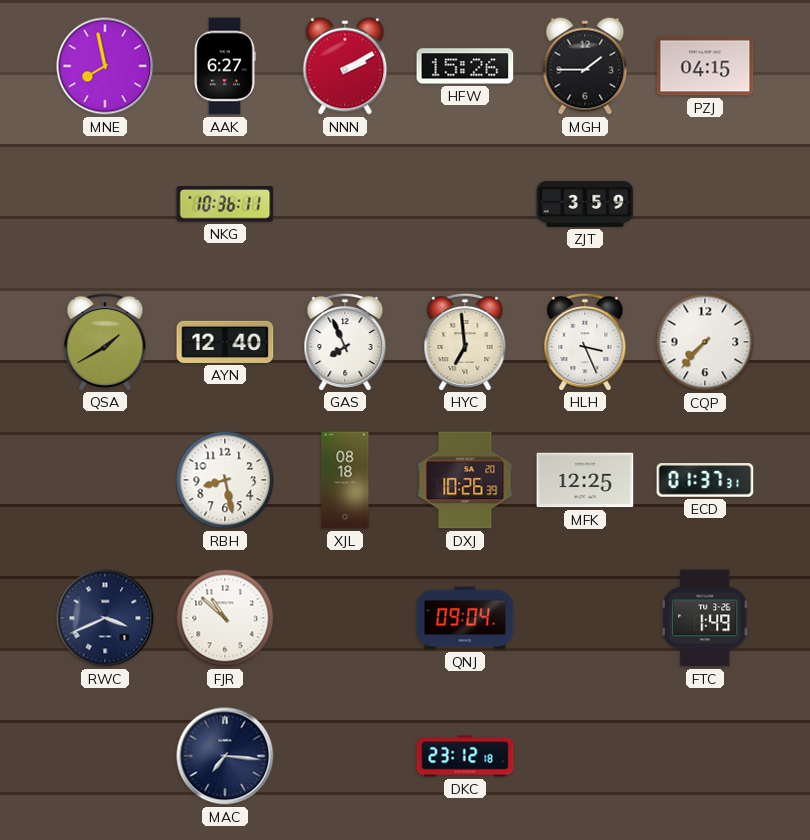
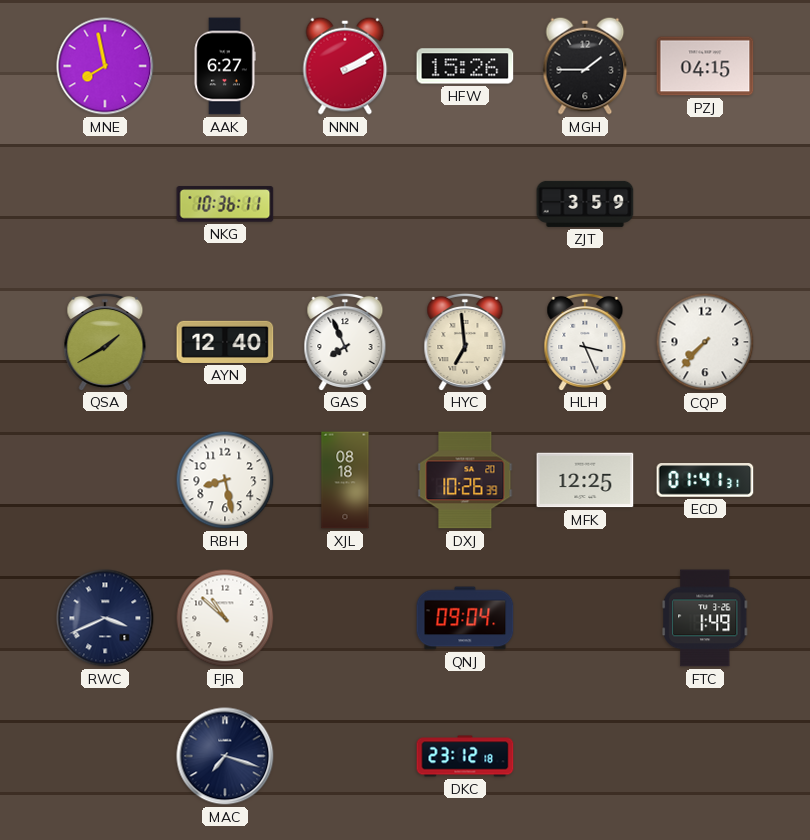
ECD: 01:37 -> 01:41 (705, 480)
MAC: 7:16 -> 7:18 (225, 756)
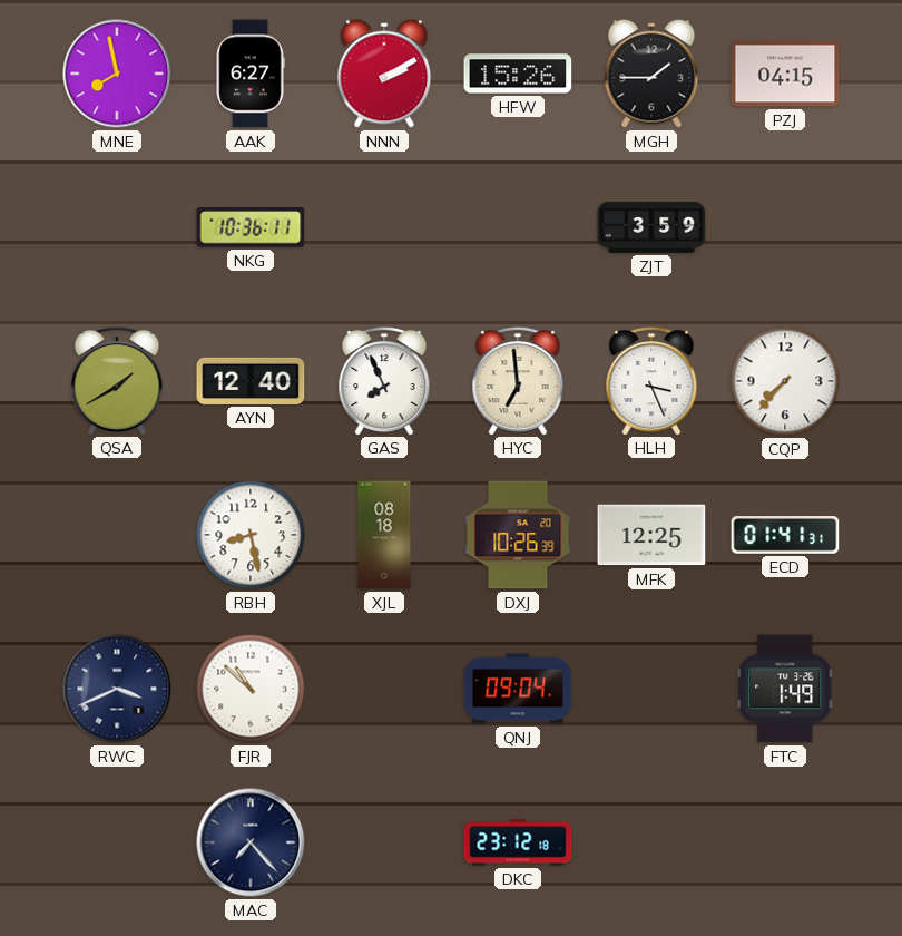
MAC: 7:18 -> 7:23 (251, 842)
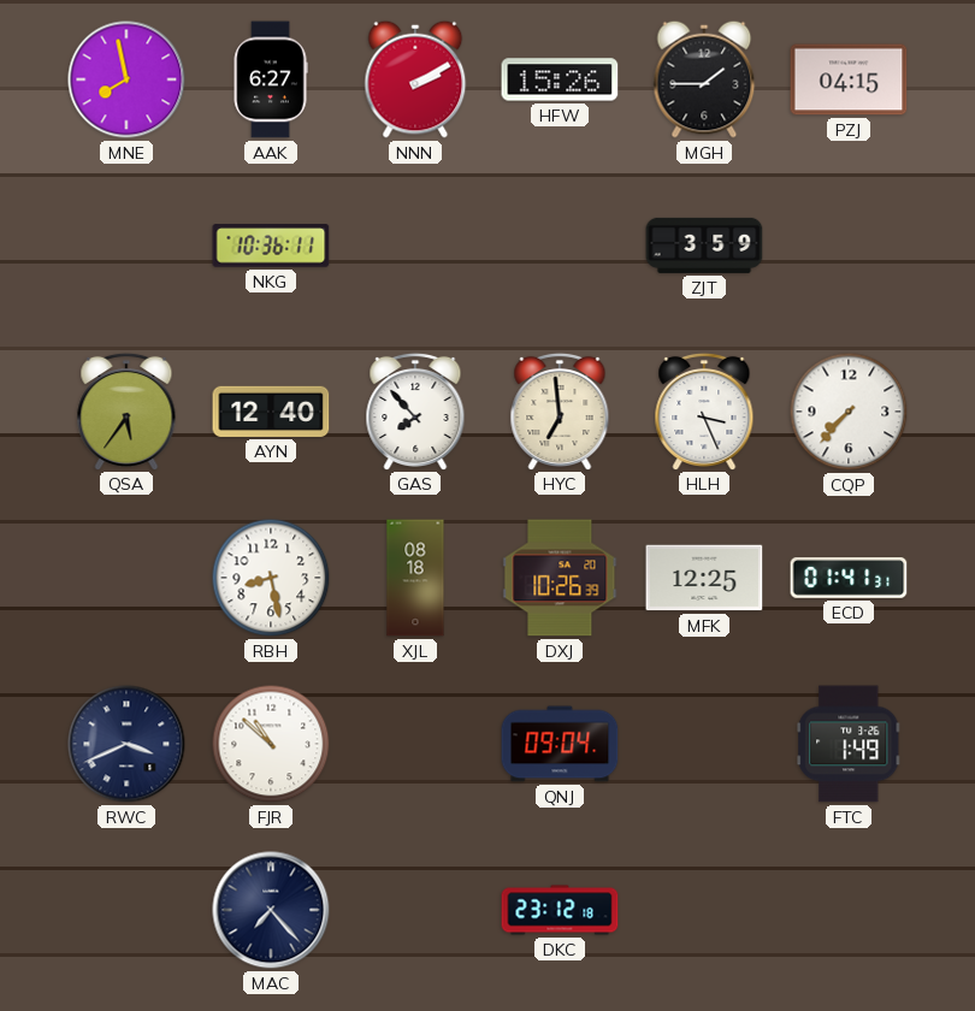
QSA: 1:40 -> 5:36 (126, 410)
GAS: 7:56 -> 7:53 (415, 410)
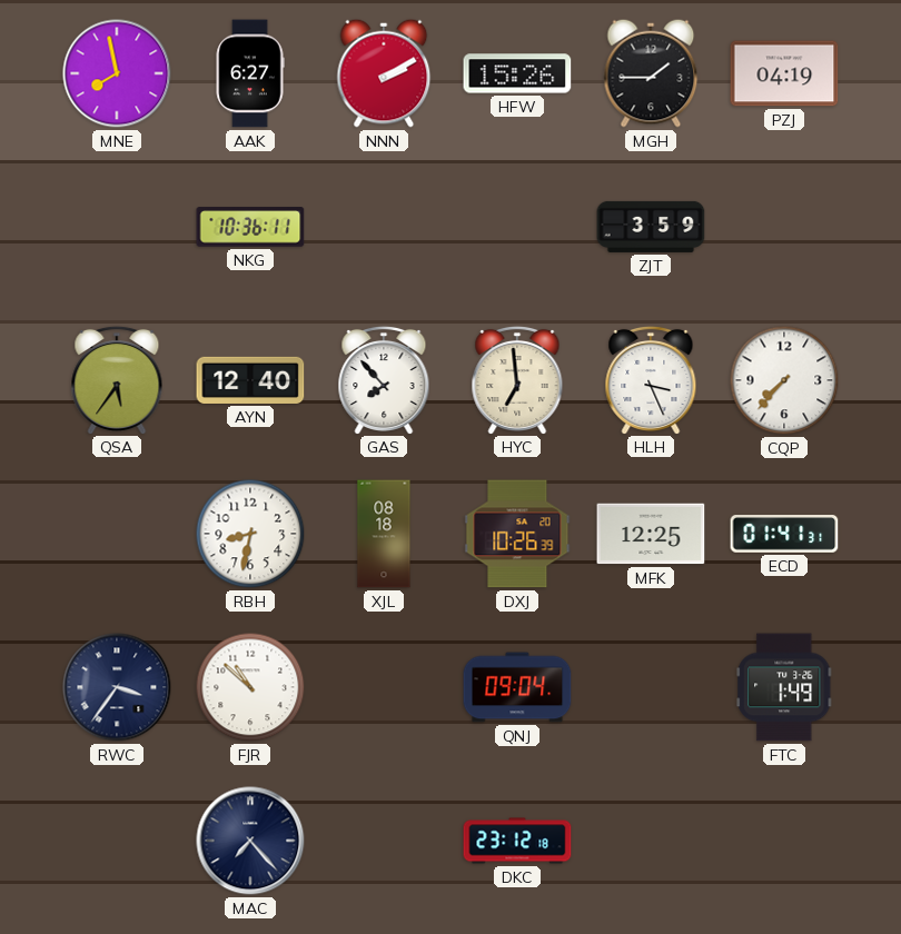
PZJ: 04:15 -> 04:19 (784, 73)
RBH: 8:28 -> 8:32 (250, 534)
RWC: 3:41 -> 3:36 (117, 687)
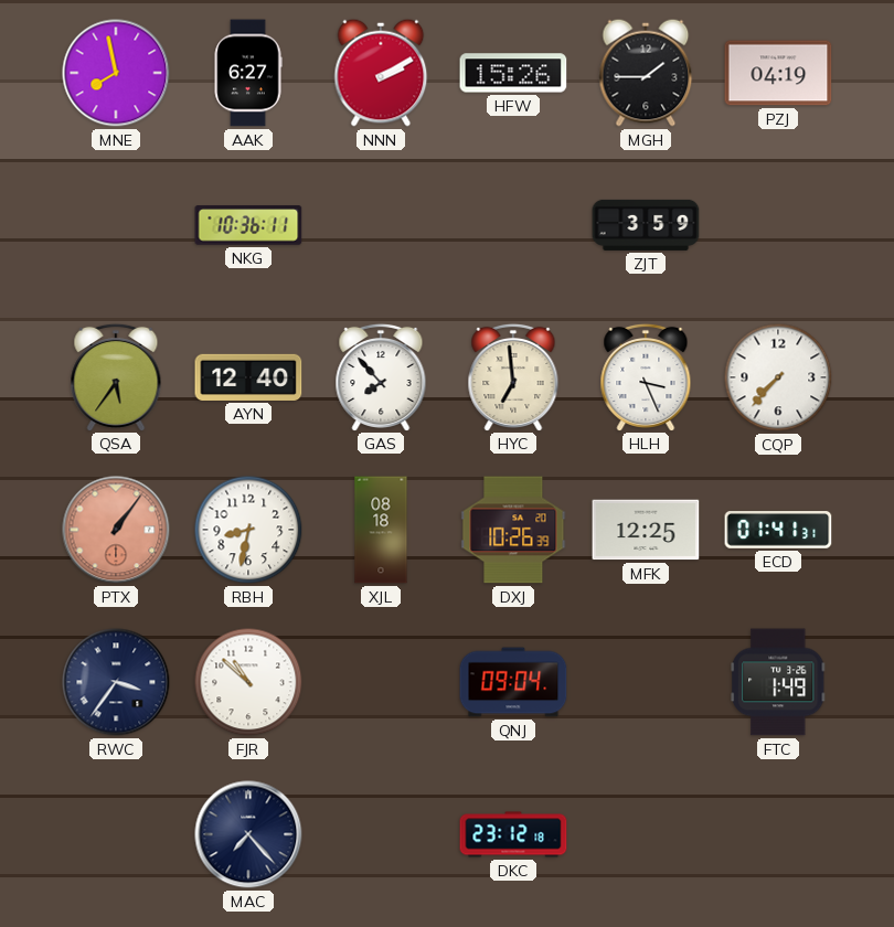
PTX: none -> 1:06 (116, 530)
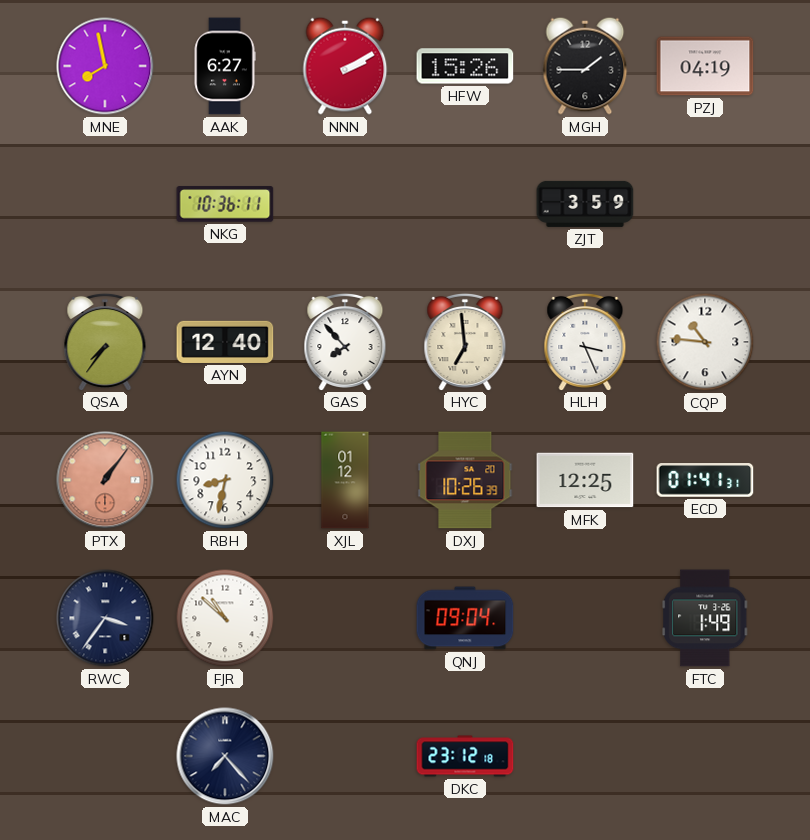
QSA: 5:36 -> 7:36 (105, 341)
CQP: 7:37 -> 10:46 (705, 342)
XJL: 08:18 -> 01:12 (345, 480)
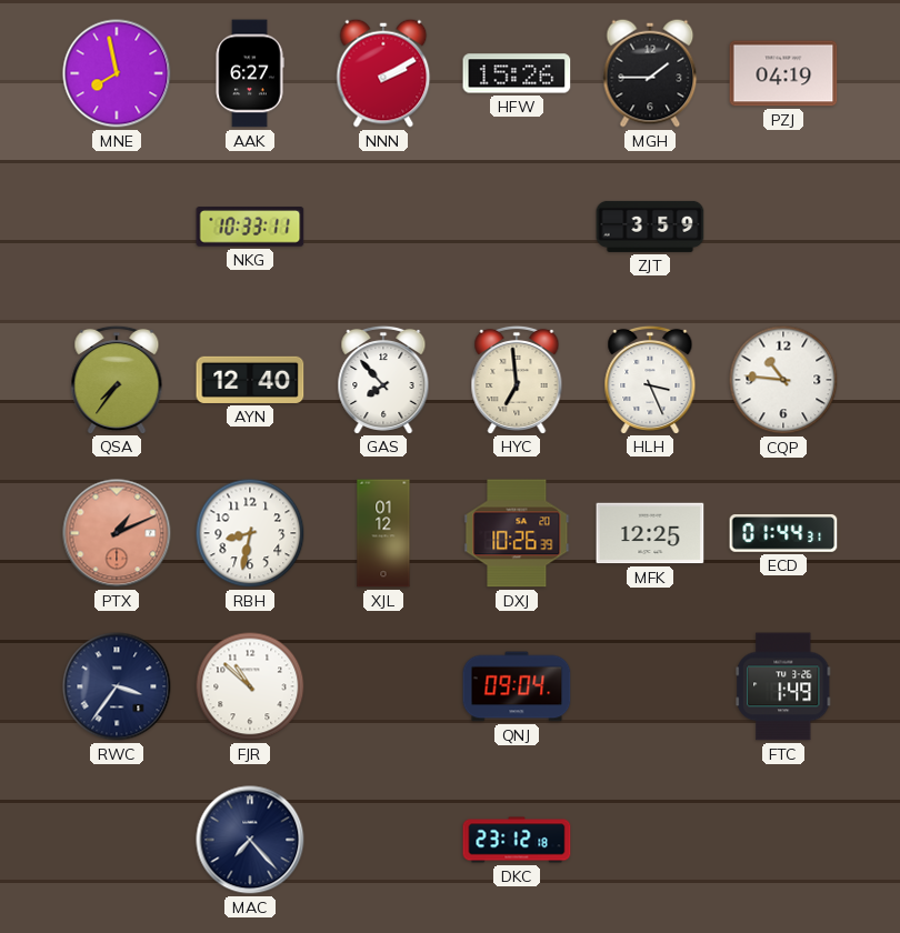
NKG: 10:36 -> 10:33 (250, 227)
PTX: 1:06 -> 1:11 (117, 533)
ECD: 01:41 -> 01:44 (783, 533)
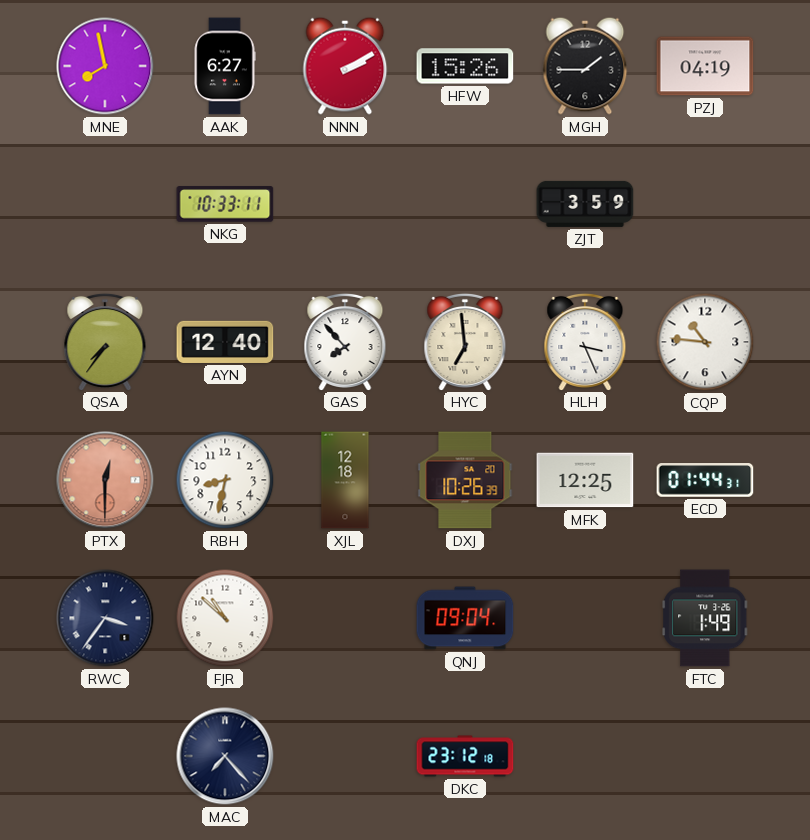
PTX: 1:11 -> 12:30 (105, 480)
XJL: 01:12 -> 12:18 (345, 480)
